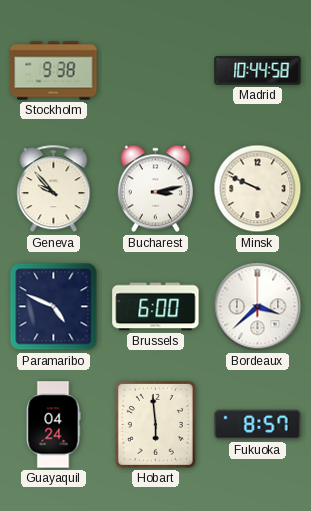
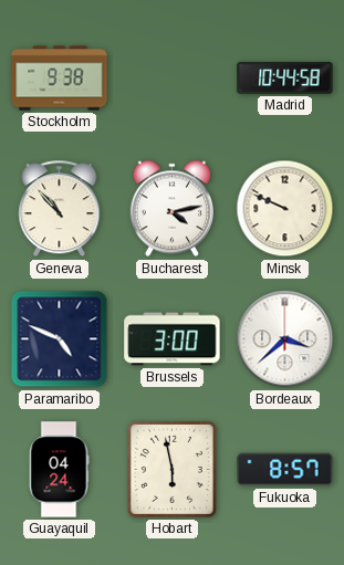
Geneva: 9:53 -> 10:53 (60, 209)
Bucharest: 3:13 -> 4:13 (171, 209)
Brussels: 6:00 -> 3:00 (173, 339)
Hobart: 5:59 -> 5:58 (171, 469)
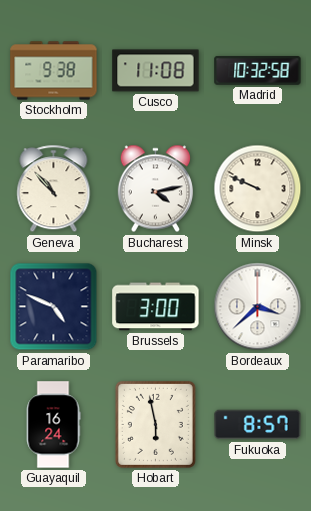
Cusco: none -> 11:08 (156, 71)
Madrid: 10:44 -> 10:32 (258, 70)
Guayaquil: 04:24 -> 16:24 (53, 425)
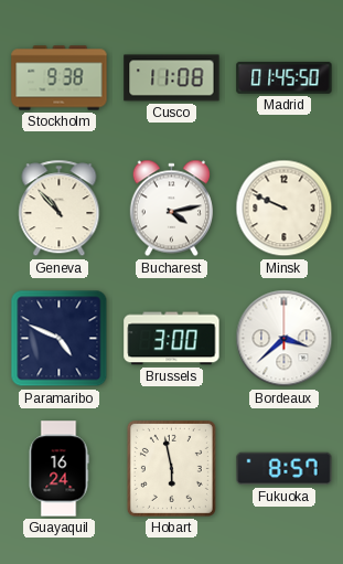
Madrid: 10:32 -> 01:45 (285, 77)
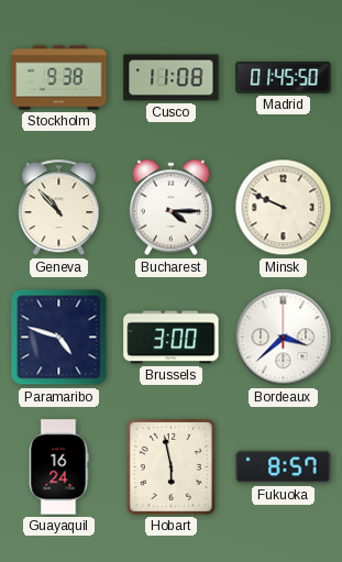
Bucharest: 4:13 -> 4:15 (170, 208)
Paramaribo: 4:49 -> 4:48 (59, 338)
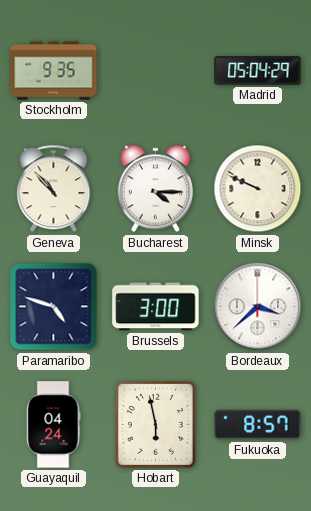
Stockholm: 9:38 -> 9:35 (54, 71)
Cusco: 11:08 -> none (172, 78)
Madrid: 01:45 -> 05:04 (258, 70)
Guayaquil: 16:24 -> 04:24 (53, 425)
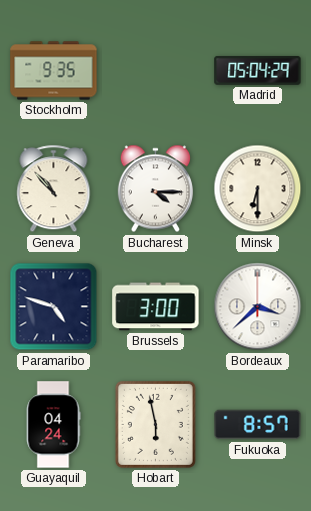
Minsk: 9:49 -> 6:30 (258, 189)
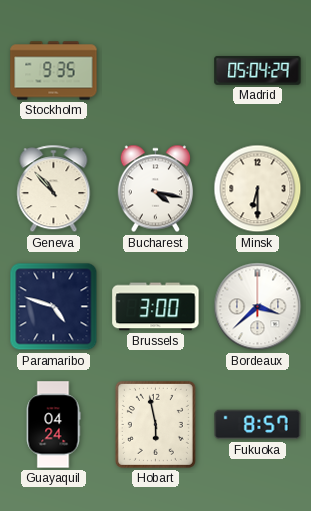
Bucharest: 4:15 -> 4:17 (155, 189)
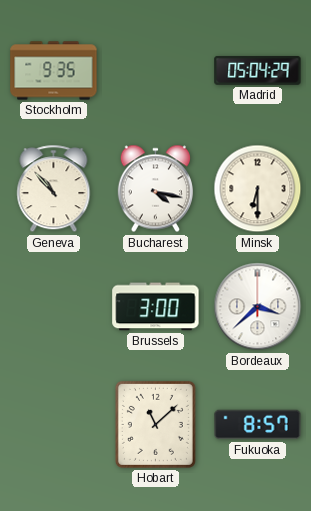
Paramaribo: 4:48 -> none (54, 307)
Guayaquil: 04:24 -> none (53, 425)
Hobart: 5:58 -> 11:08 (155, 424)
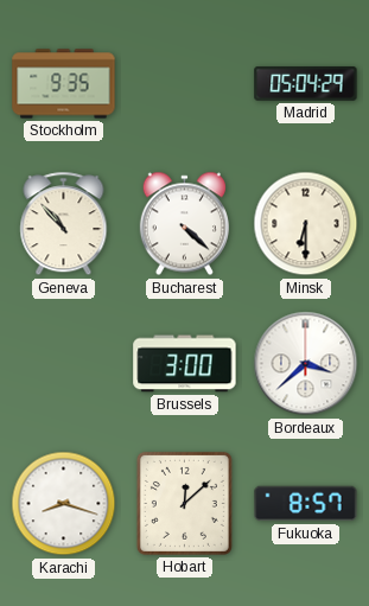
Bucharest: 4:17 -> 4:22 (184, 224)
Karachi: none -> 8:18 (64, 504)
Hobart: 11:08 -> 12:08 (184, 503)
